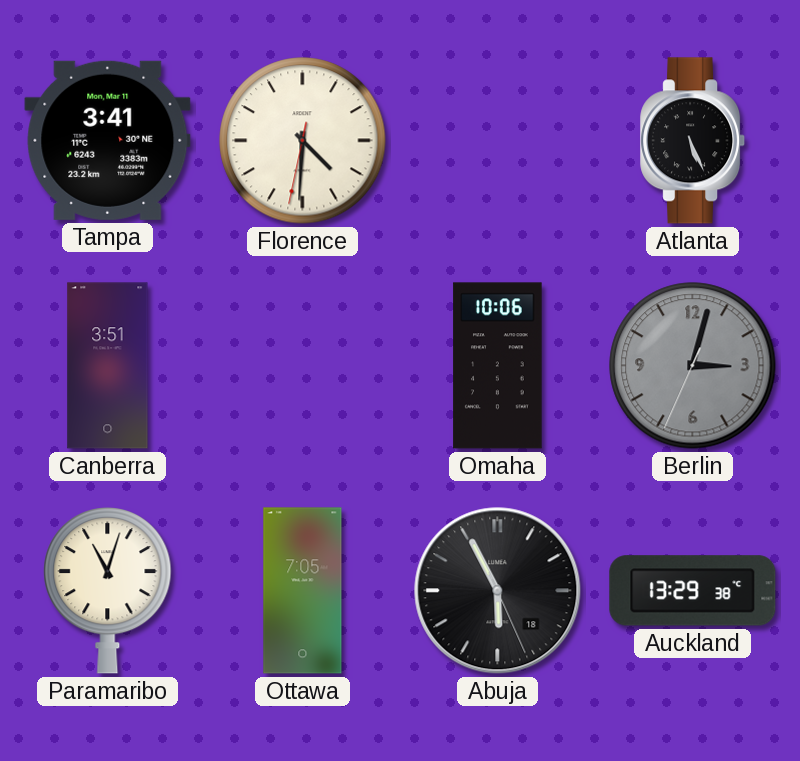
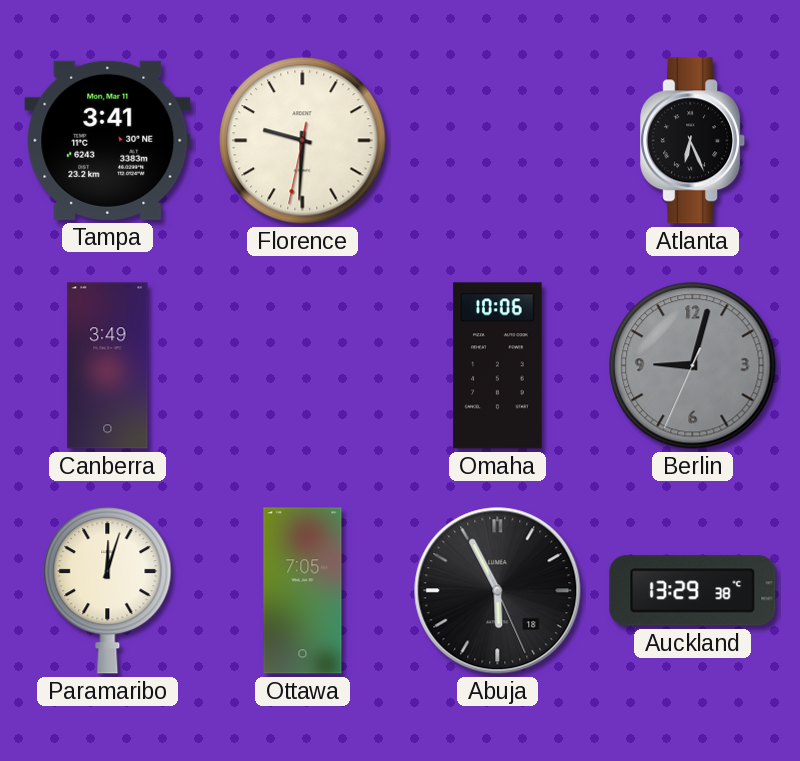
Florence: 4:30 -> 9:30 (303, 141)
Atlanta: 5:26 -> 6:26 (693, 141)
Canberra: 3:51 -> 3:49 (108, 366)
Berlin: 3:02 -> 9:02 (693, 366)
Paramaribo: 11:03 -> 12:03 (108, 591)
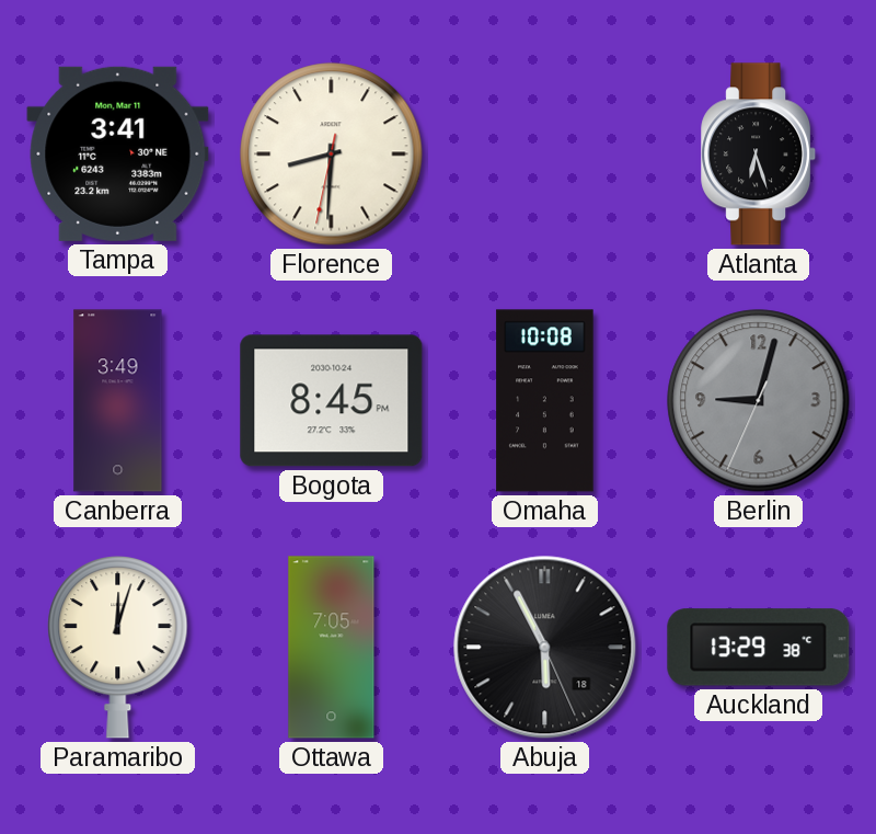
Florence: 9:30 -> 8:30 (332, 155)
Atlanta: 6:26 -> 6:27 (759, 155)
Bogota: none -> 8:45 (332, 401)
Omaha: 10:06 -> 10:08 (545, 401)
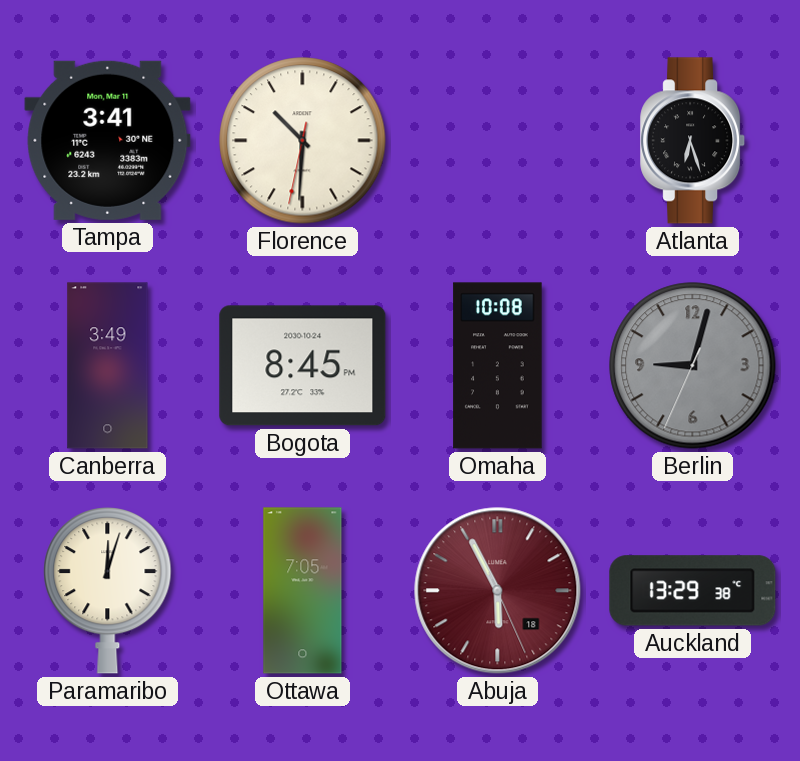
Florence: 8:30 -> 10:30 (303, 141)
Abuja dial: black -> burgundy (498, 591)
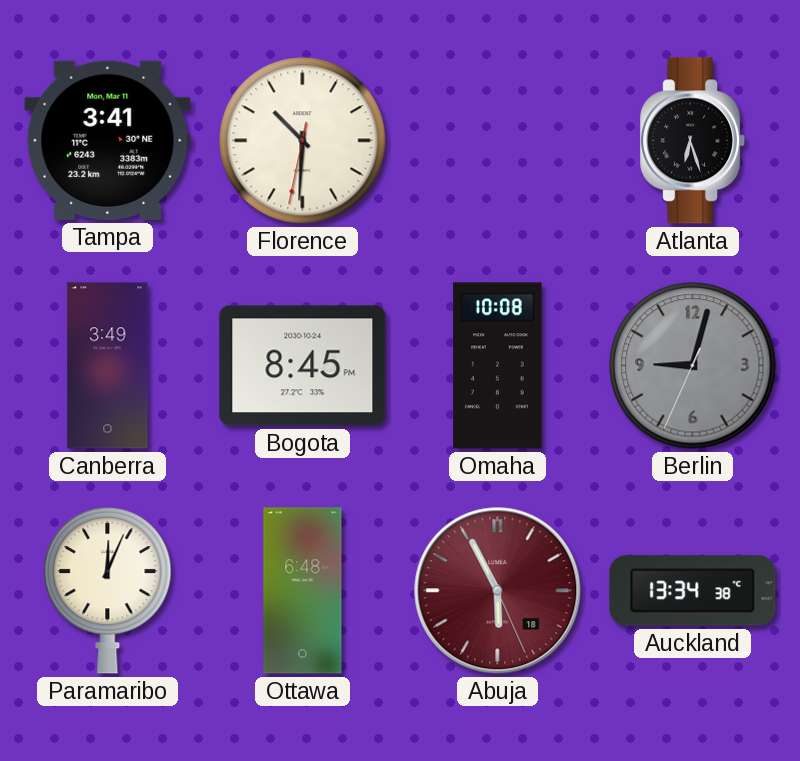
Paramaribo: 12:03 -> 12:04 (108, 591)
Ottawa: 7:05 -> 6:48 (303, 591)
Auckland: 13:29 -> 13:34 (693, 591)
